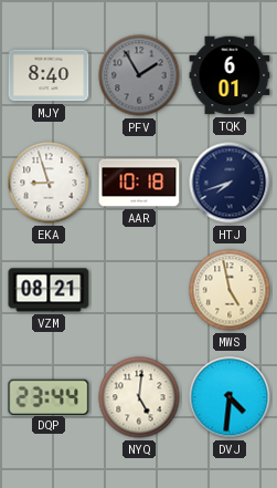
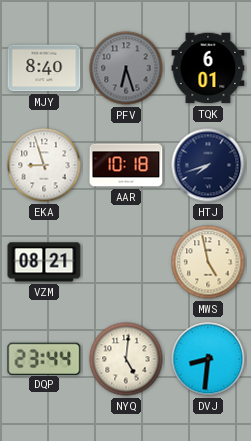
PFV: 1:55 -> 6:27 (126, 68)
DVJ: 4:31 -> 8:31 (208, 359)
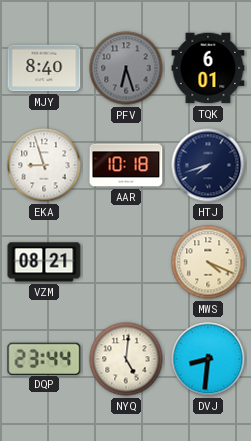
MWS: 4:58 -> 4:19 (208, 262)
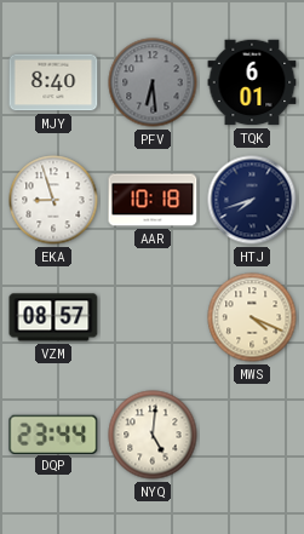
PFV: 6:27 -> 6:29 (153, 82)
VZM: 08:21 -> 08:57 (53, 317)
DVJ: 8:31 -> none (208, 359)
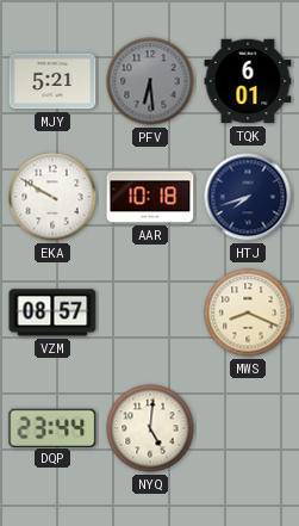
MJY: 8:40 -> 5:21 (52, 81)
EKA: 8:57 -> 9:50 (52, 197)
MWS: 4:19 -> 8:19 (248, 312)
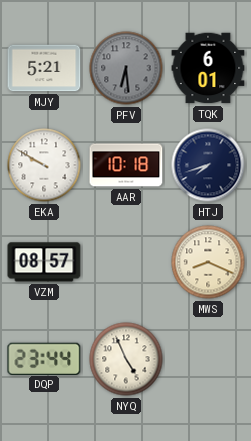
NYQ: 5:01 -> 4:56 (126, 359)
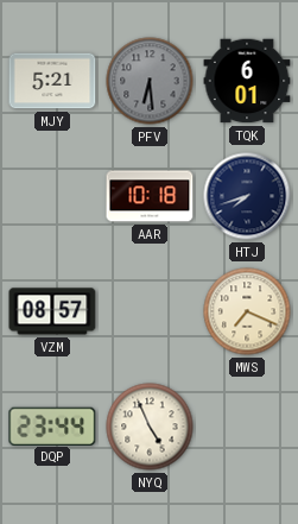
EKA: 9:50 -> none (44, 165)
MWS: 8:19 -> 7:19 (247, 311)
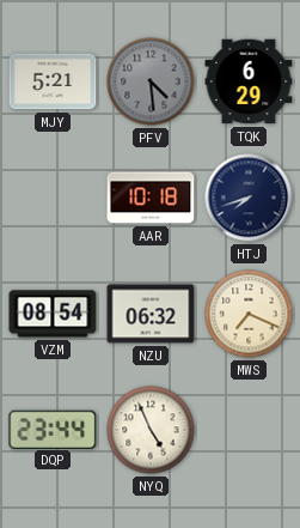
PFV: 6:29 -> 4:29 (151, 81)
TQK: 6:01 -> 6:29 (249, 81)
VZM: 08:57 -> 08:54 (53, 314)
NZU: none -> 06:32 (151, 314)
